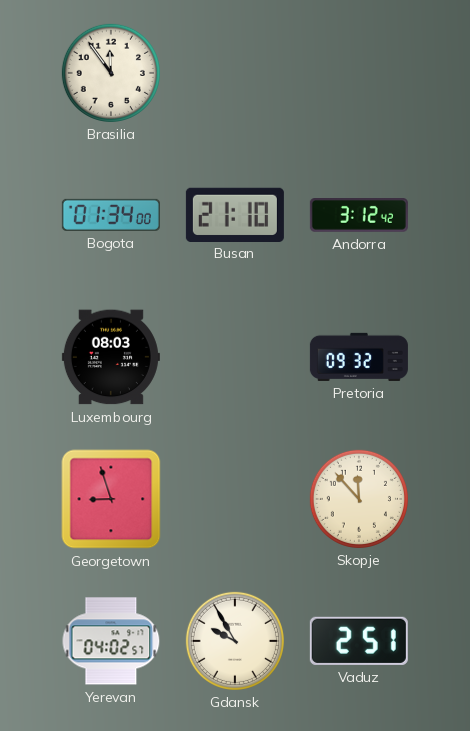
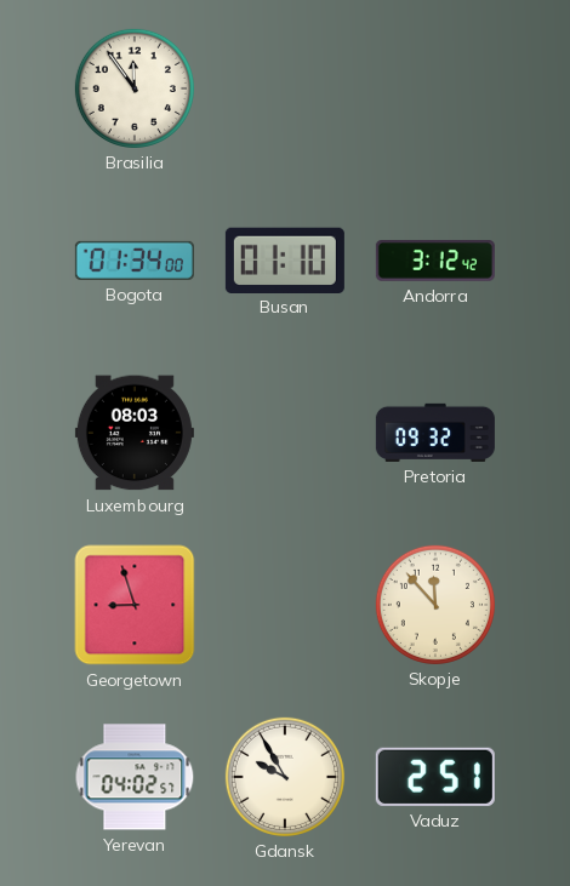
Busan: 21:10 -> 01:10 (285, 259)
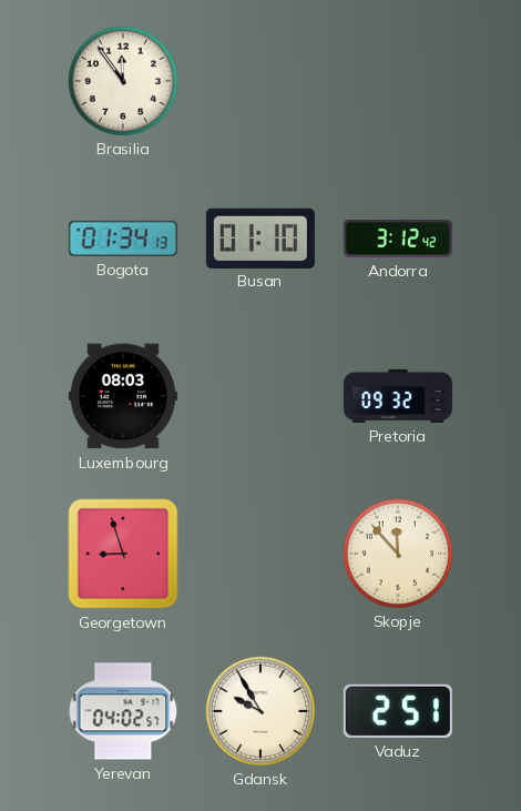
Bogota: 01:34:00 -> 01:34:13 (123, 239)
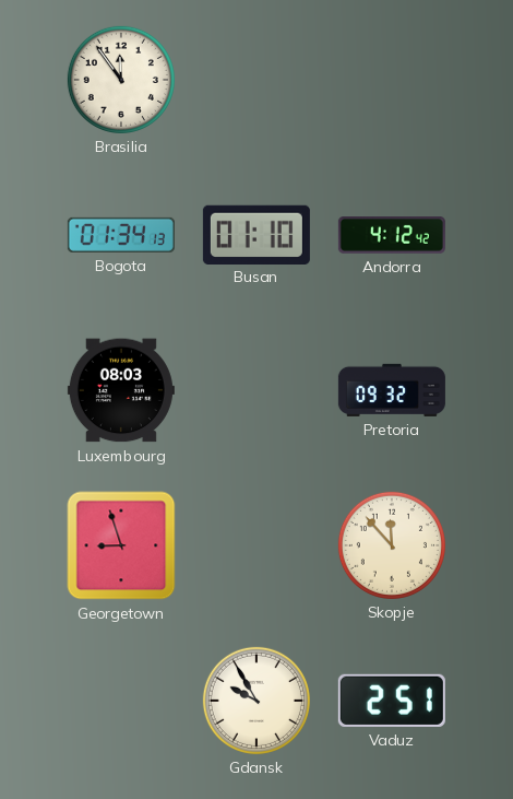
Andorra: 3:12 -> 4:12 (392, 236)
Yerevan: 04:02 -> none (123, 711)
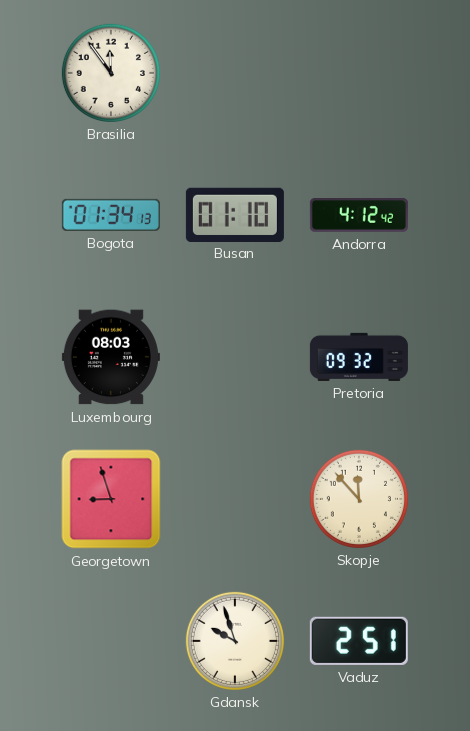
Gdansk: 9:55 -> 9:57 (235, 641)
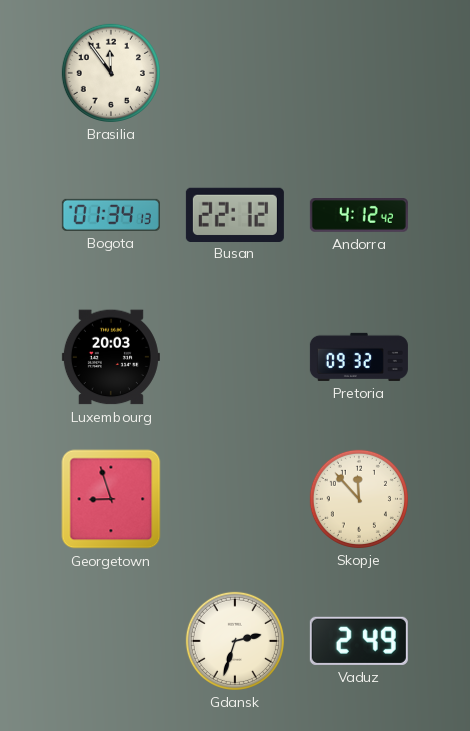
Busan: 01:10 -> 22:12 (235, 214)
Luxembourg: 08:03 -> 20:03 (111, 357)
Gdansk: 9:57 -> 2:33 (235, 641)
Vaduz: 2:51 -> 2:49 (359, 641)
